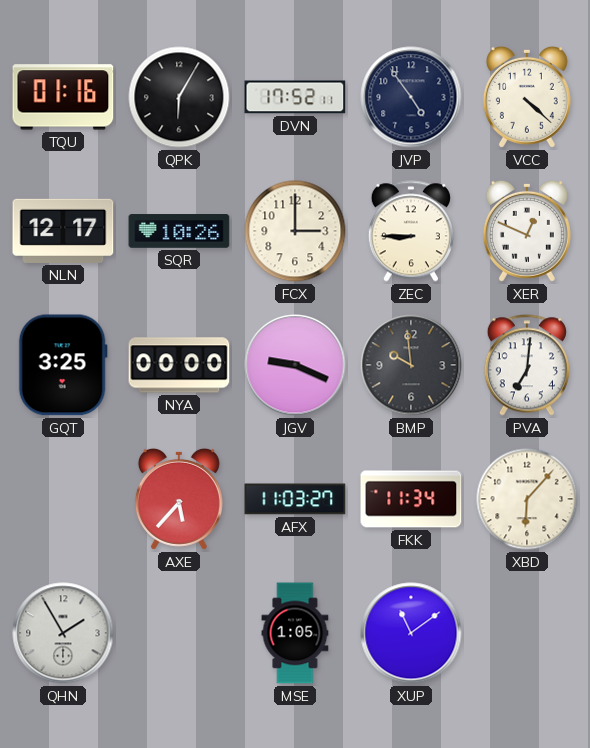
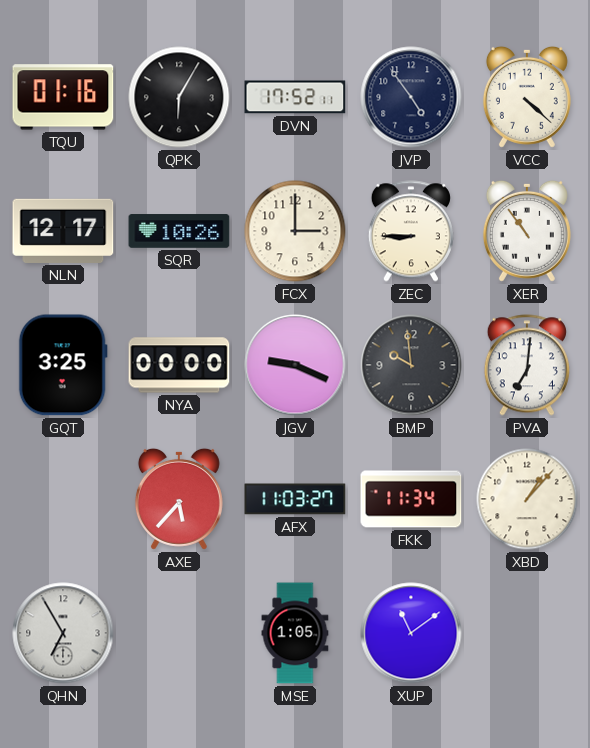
XER: 12:49 -> 10:54 (527, 231)
XBD: 6:07 -> 1:07 (527, 499)
QHN: 1:55 -> 6:55 (63, 633)
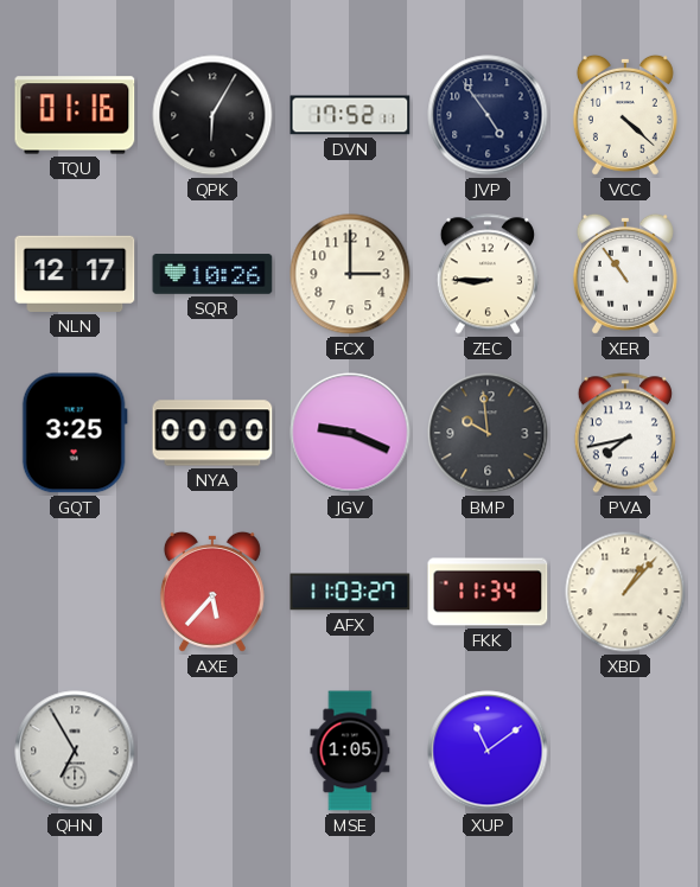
PVA: 7:01 -> 7:43 (625, 433)
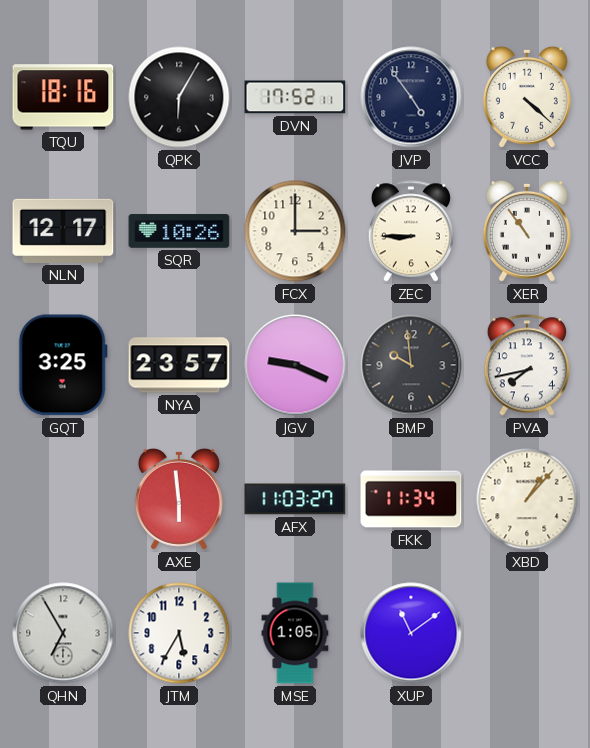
TQU: 01:16 -> 18:16 (63, 97)
NYA: 00:00 -> 23:57 (179, 365)
AXE: 5:37 -> 5:59 (179, 499)
JTM: none -> 5:35 (179, 633)
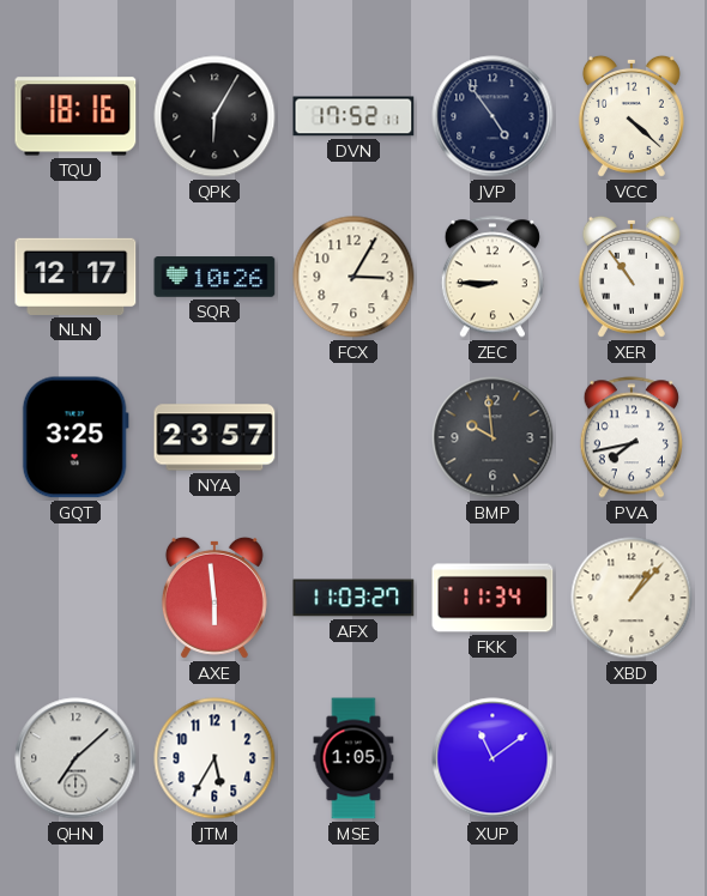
FCX: 3:00 -> 3:05 (353, 277)
JGV: 9:19 -> none (295, 365)
QHN: 6:55 -> 7:08 (75, 758)
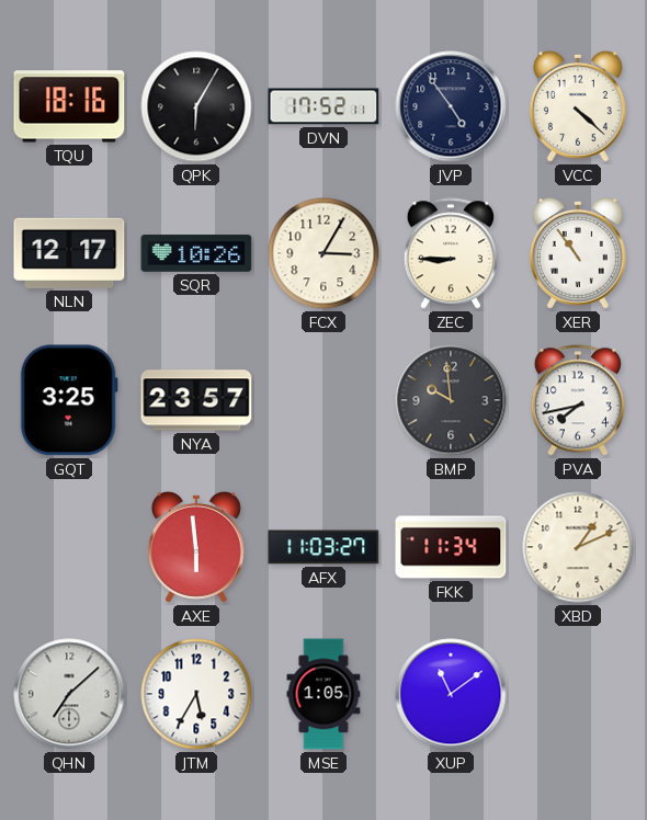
XBD: 1:07 -> 1:11 (578, 547)
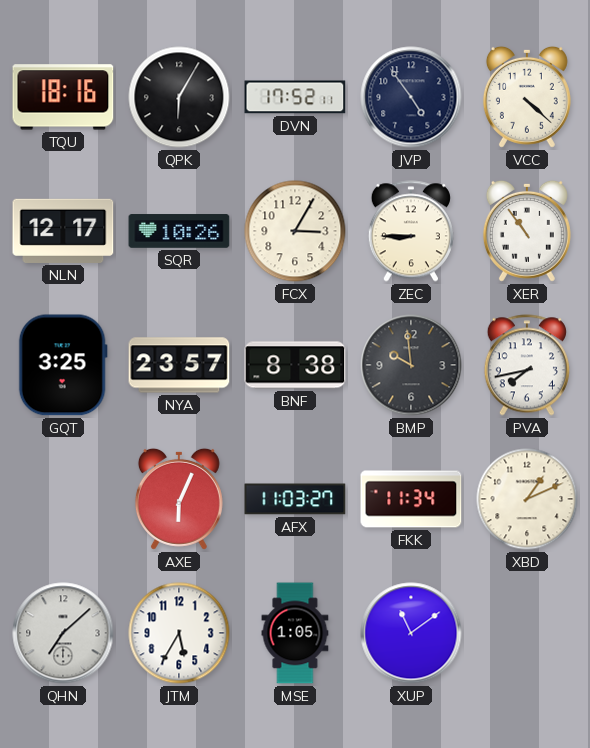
BNF: none -> 8:38 (295, 365)
AXE: 5:59 -> 6:04 (179, 499)
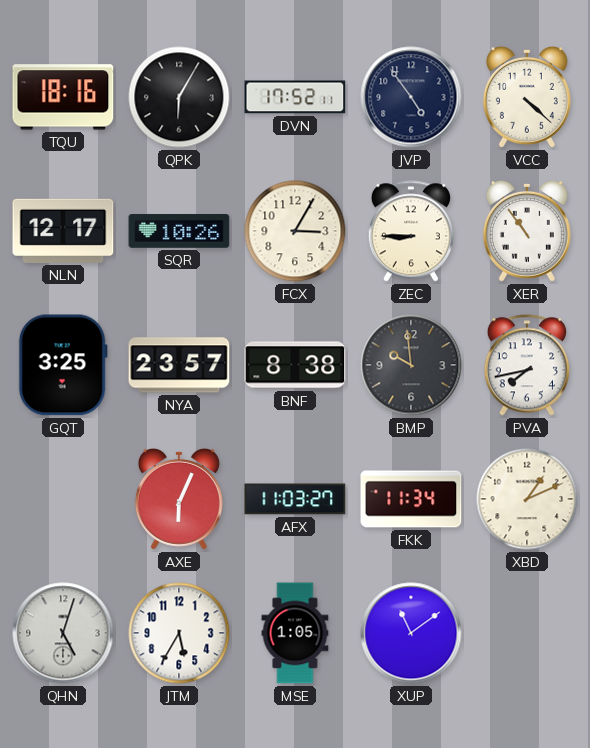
QHN: 7:08 -> 5:03 (63, 633)
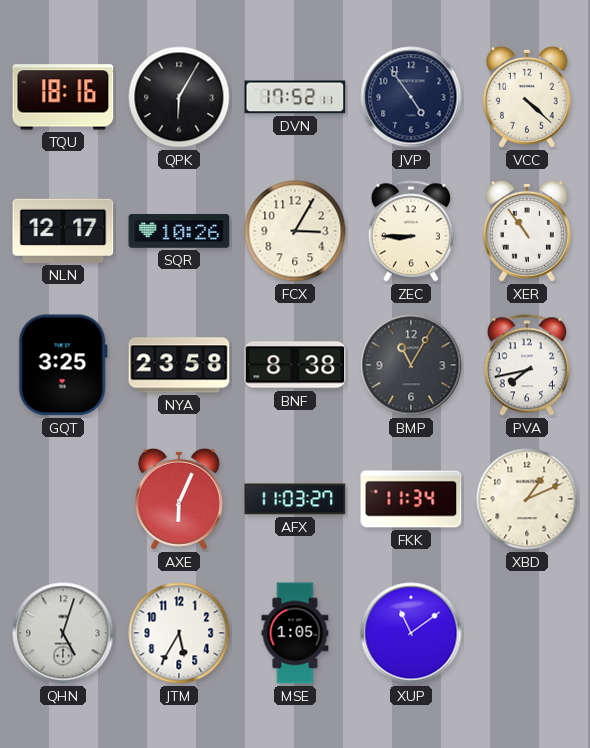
NYA: 23:57 -> 23:58 (179, 365)
BMP: 9:59 -> 11:05 (411, 365)
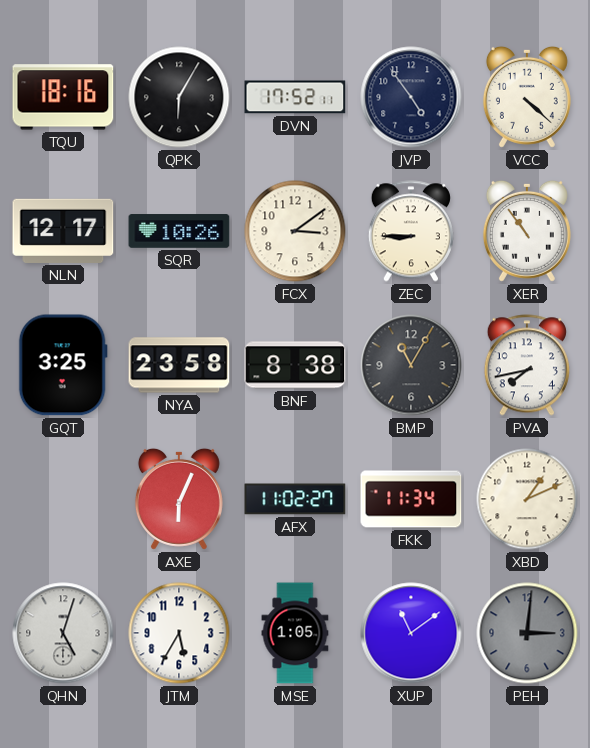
FCX: 3:05 -> 3:09 (295, 231)
AFX: 11:03 -> 11:02 (295, 499)
PEH: none -> 3:01 (527, 633)
